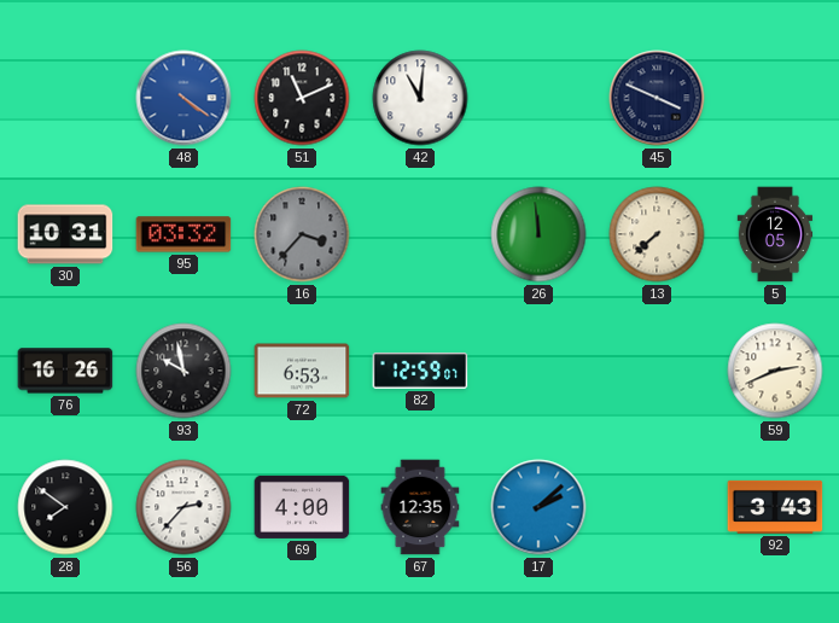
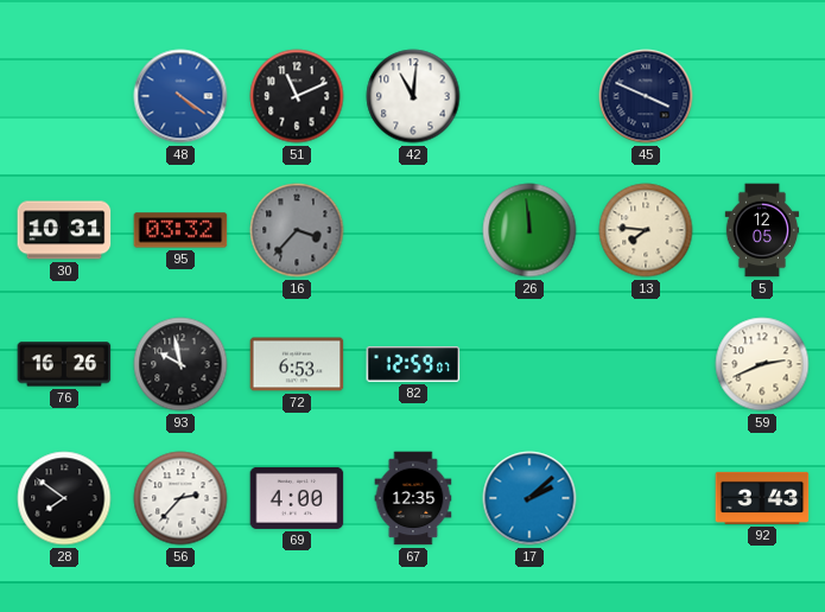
13: 7:38 -> 7:46 (646, 230)
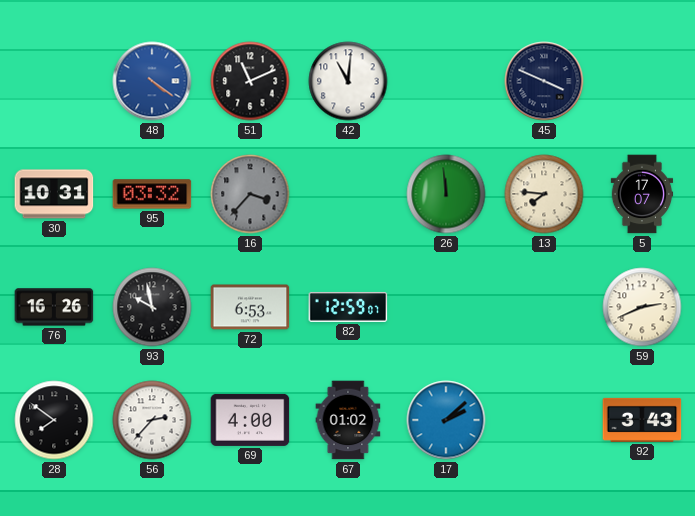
5: 12:05 -> 17:07 (642, 194)
67: 12:35 -> 01:02 (348, 420)
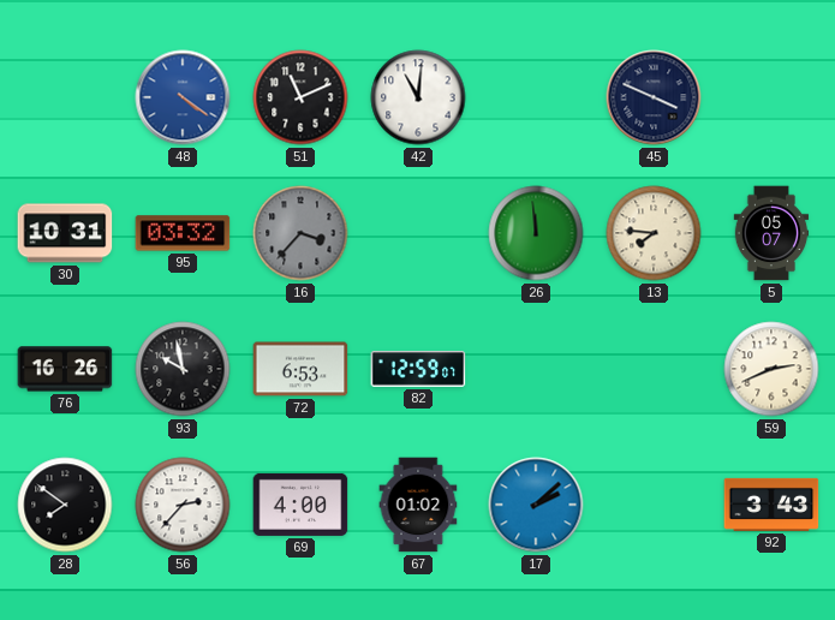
5: 17:07 -> 05:07 (771, 233)
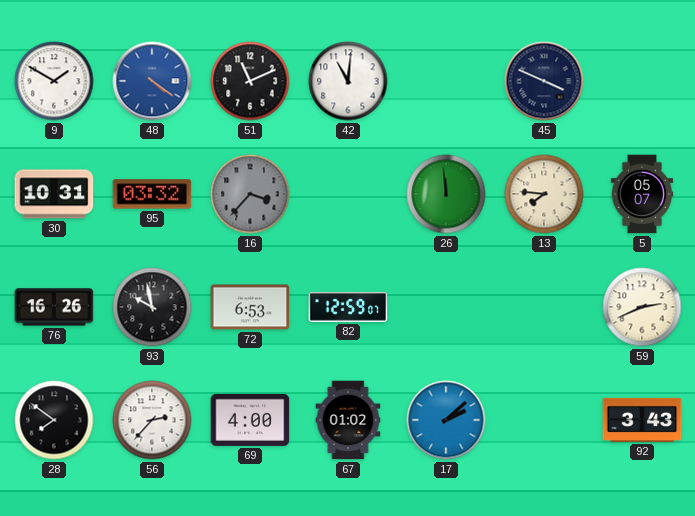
9: none -> 1:50 (54, 81)
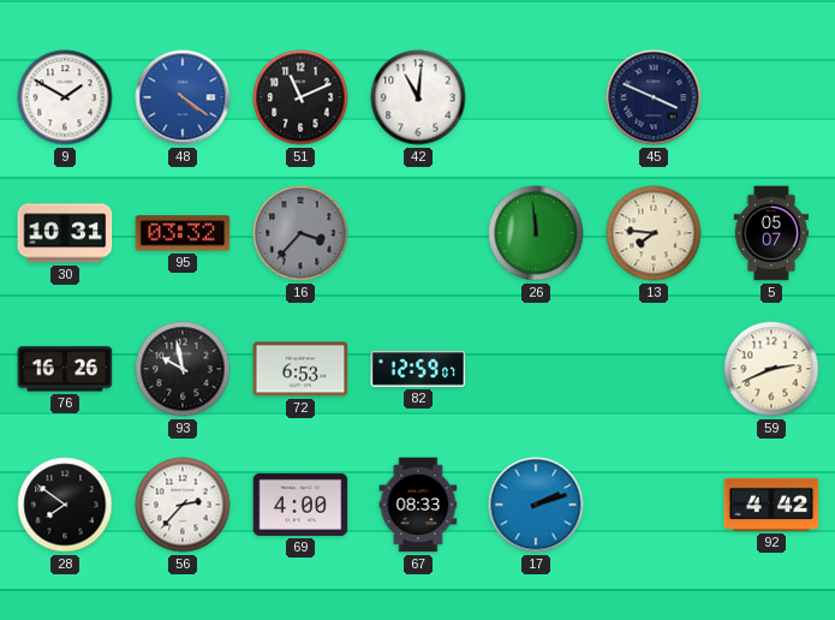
67: 01:02 -> 08:33 (418, 505)
17: 2:08 -> 2:12 (536, 505)
92: 3:43 -> 4:42 (771, 505)
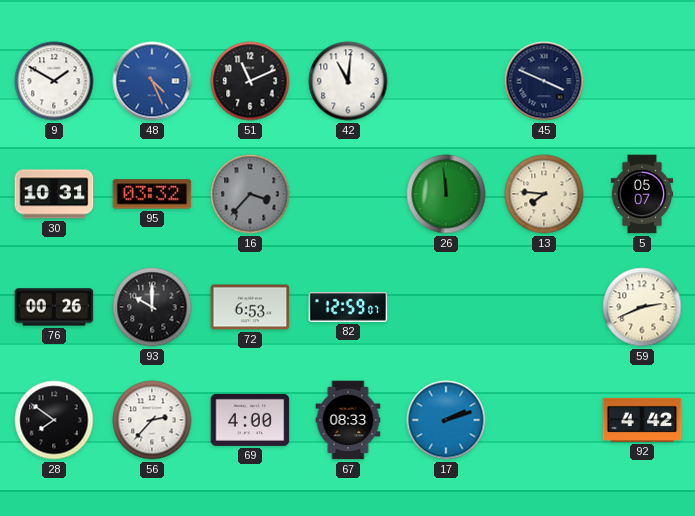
48: 4:21 -> 4:26 (152, 81)
76: 16:26 -> 00:26 (54, 307)
93: 9:58 -> 10:00 (152, 307)
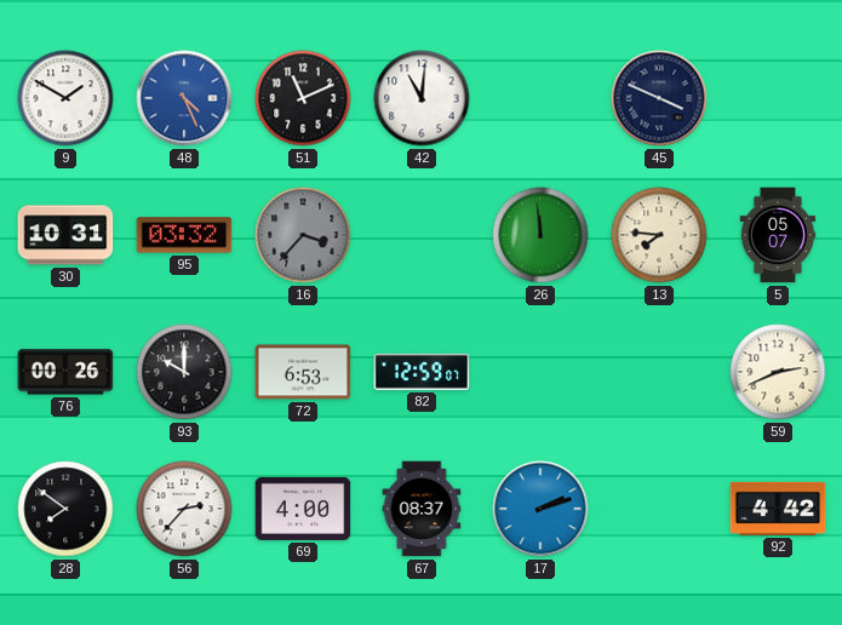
67: 08:33 -> 08:37 (422, 509)
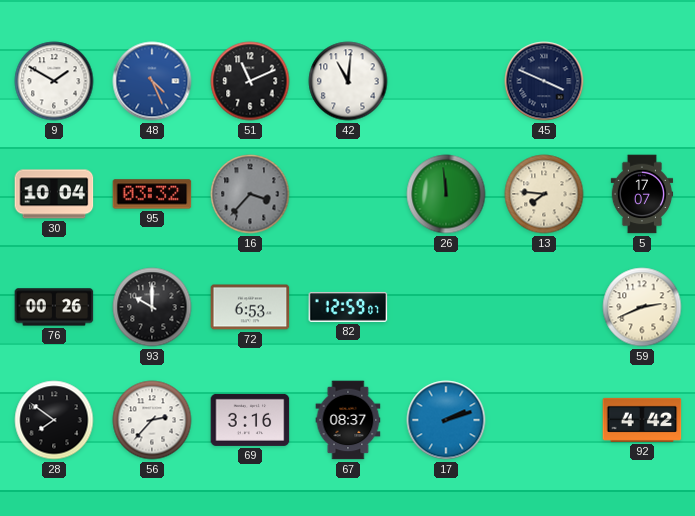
30: 10:31 -> 10:04 (54, 194)
5: 05:07 -> 17:07 (642, 194)
69: 4:00 -> 3:16 (250, 420)
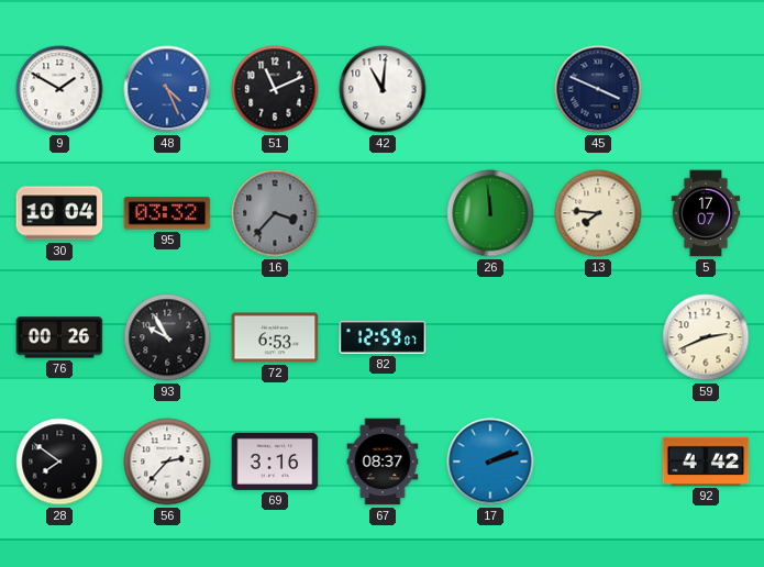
93: 10:00 -> 9:55 (167, 337)
